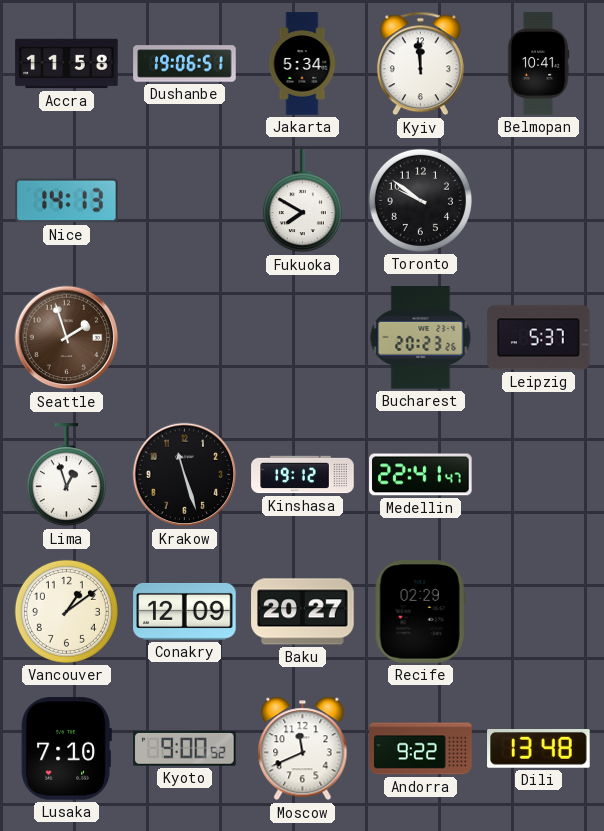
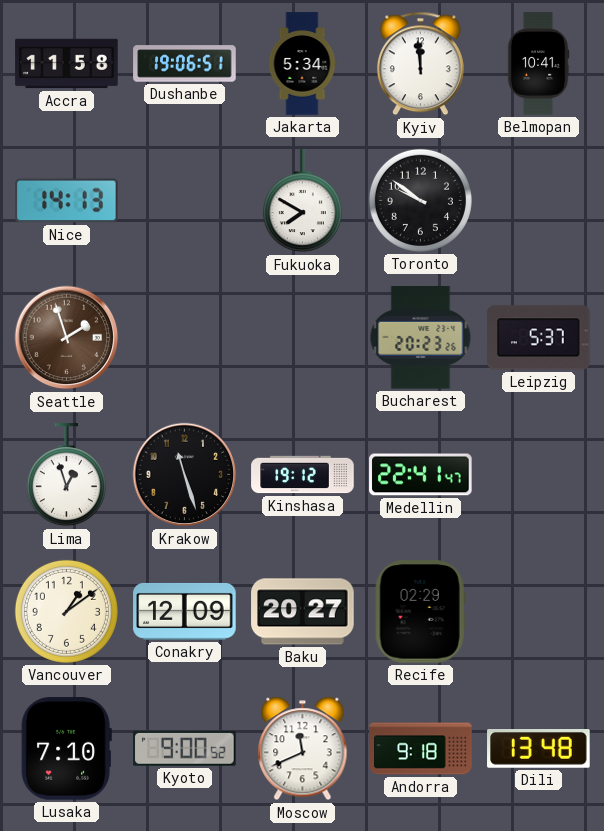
Andorra: 9:22 -> 9:18 (421, 749)
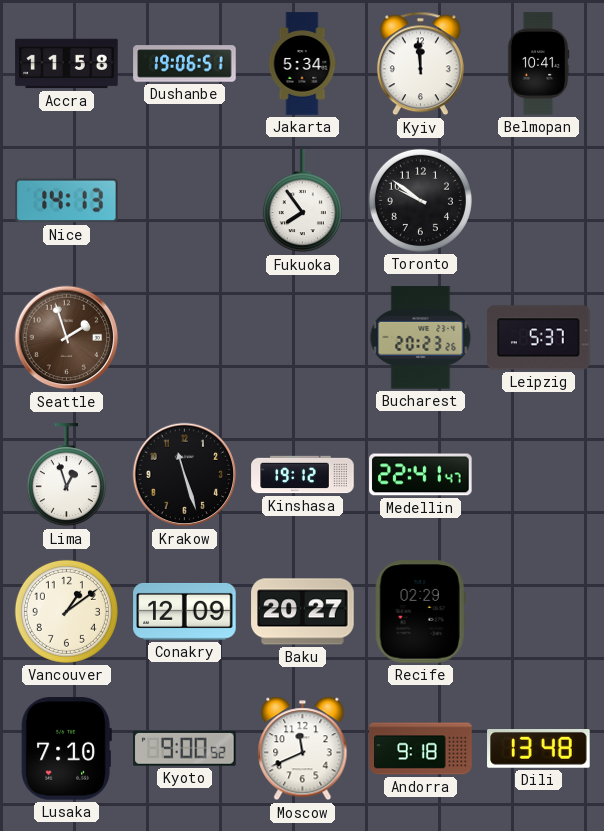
Fukuoka: 7:50 -> 7:54 (302, 201)
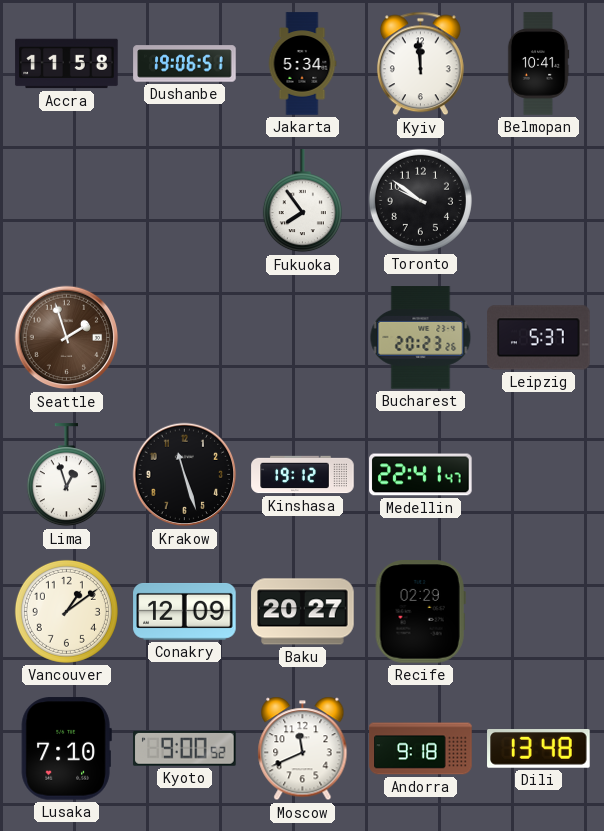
Nice: 14:13 -> none (67, 201)
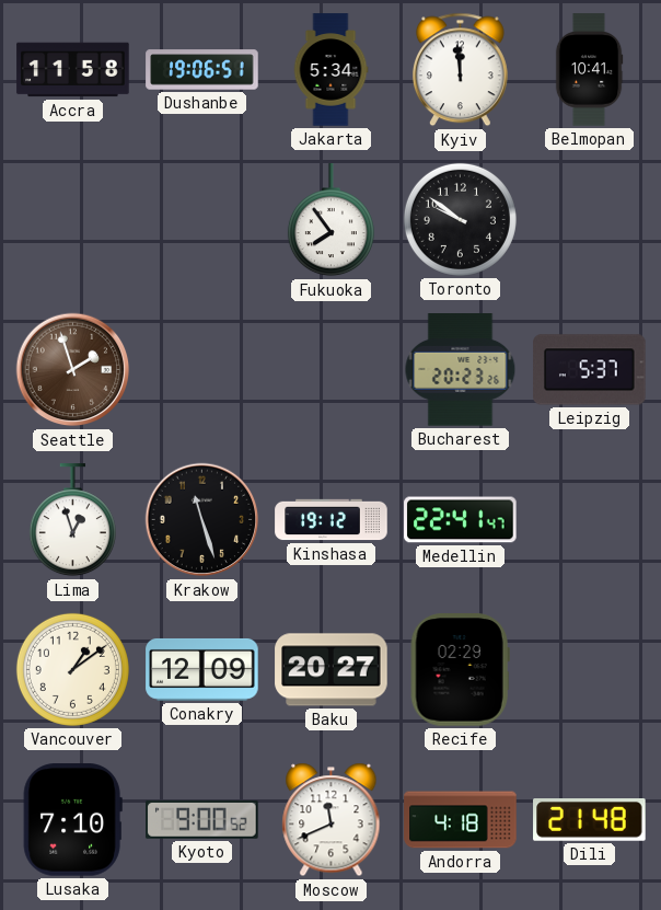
Andorra: 9:18 -> 4:18 (461, 820)
Dili: 13:48 -> 21:48 (590, 820)
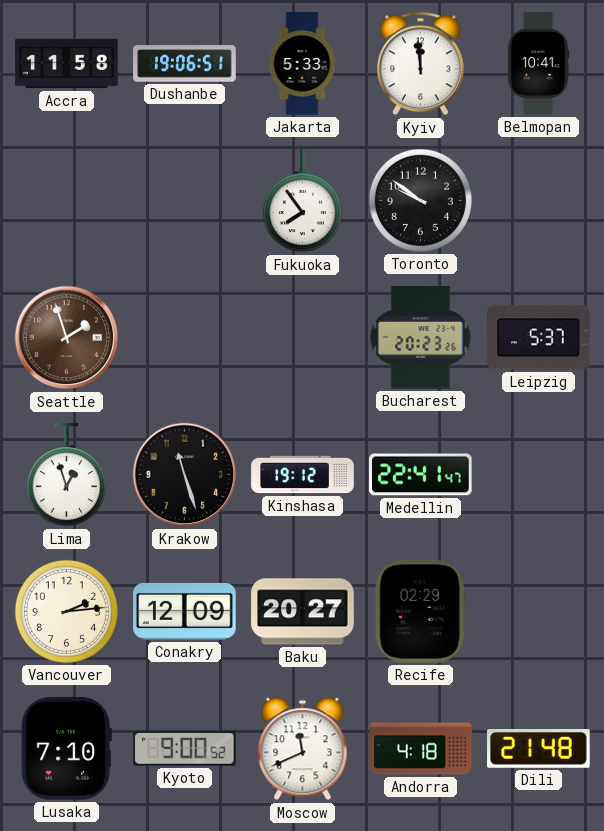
Jakarta: 5:34 -> 5:33 (302, 64)
Vancouver: 1:09 -> 2:14 (66, 611)
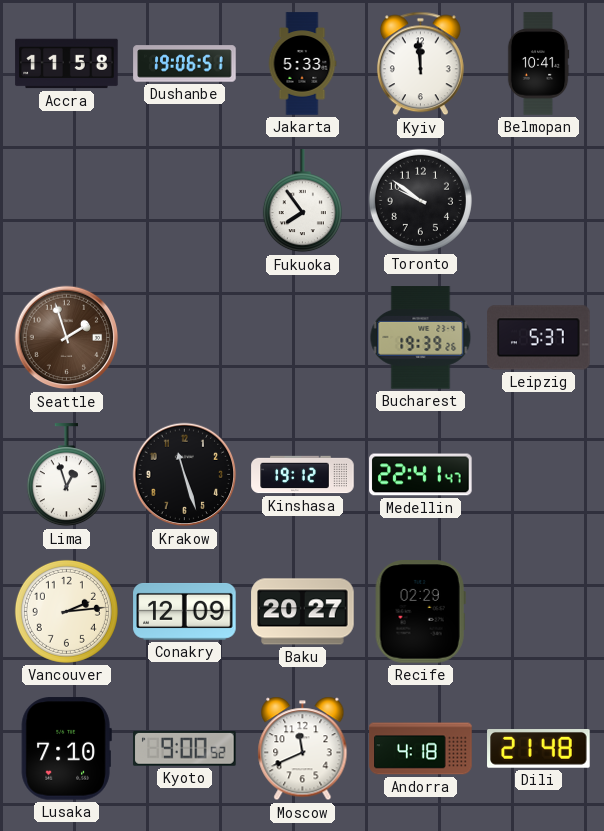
Bucharest: 20:23 -> 19:39 (421, 338)
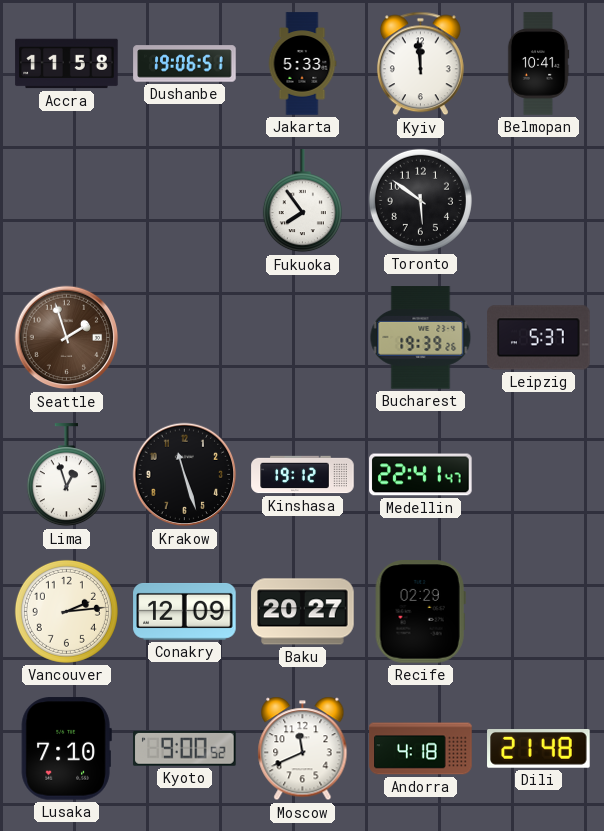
Toronto: 9:51 -> 5:51 (420, 200)
